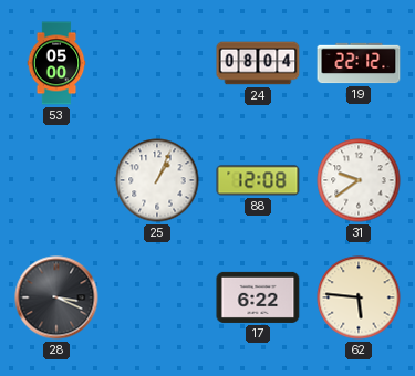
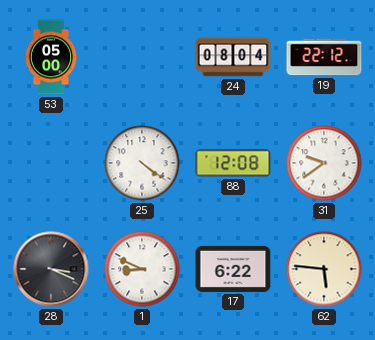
25: 1:04 -> 4:21 (142, 163)
1: none -> 8:49 (142, 269)
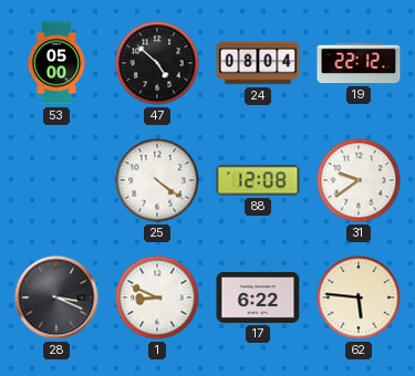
47: none -> 4:52 (157, 63)
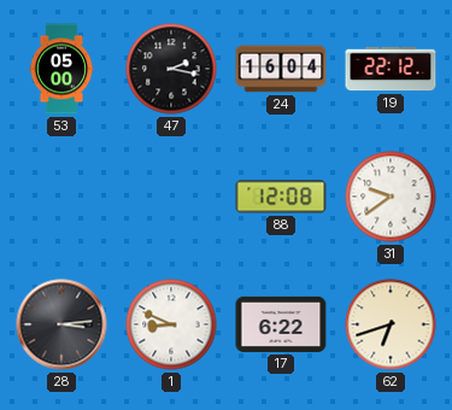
47: 4:52 -> 2:17 (171, 69)
24: 08:04 -> 16:04 (281, 69)
25: 4:21 -> none (157, 180)
28: 3:19 -> 3:14 (61, 324)
62: 5:46 -> 6:42 (391, 324)
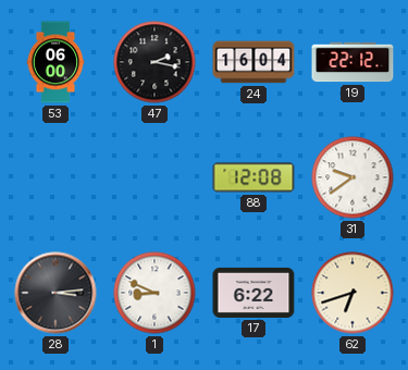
53: 05:00 -> 06:00 (55, 62)
